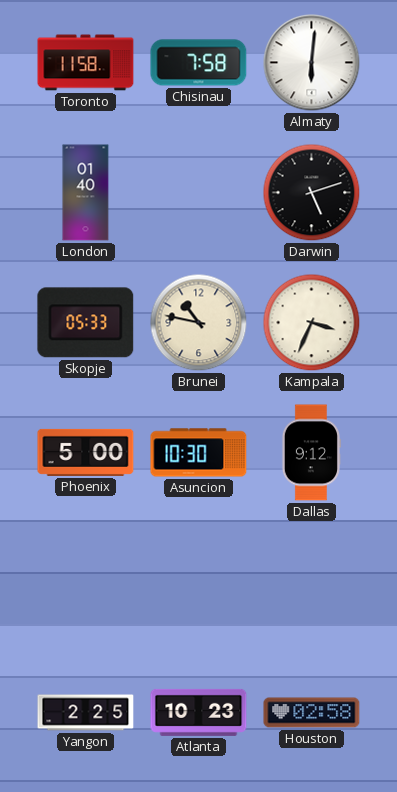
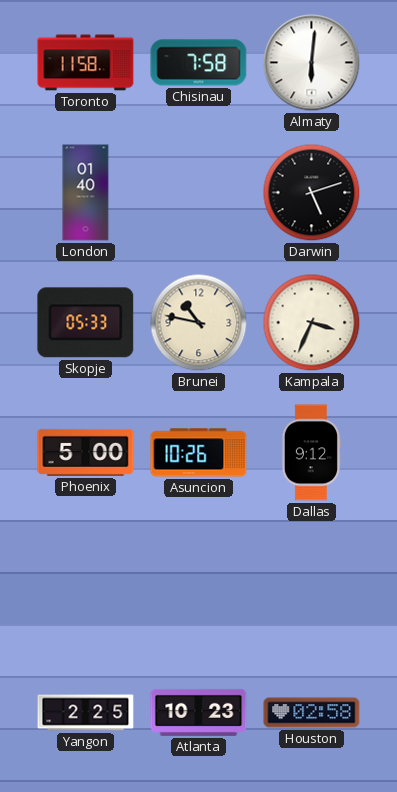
Asuncion: 10:30 -> 10:26 (199, 453)
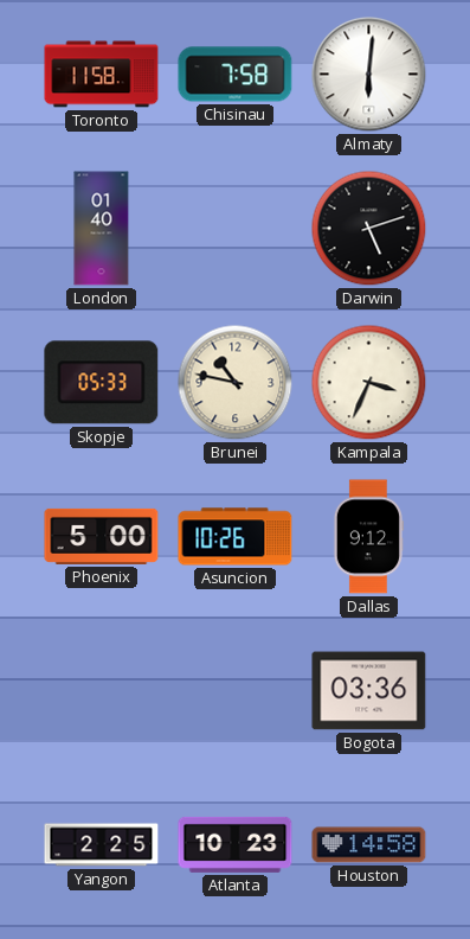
Bogota: none -> 03:36 (369, 691)
Houston: 02:58 -> 14:58 (369, 845)
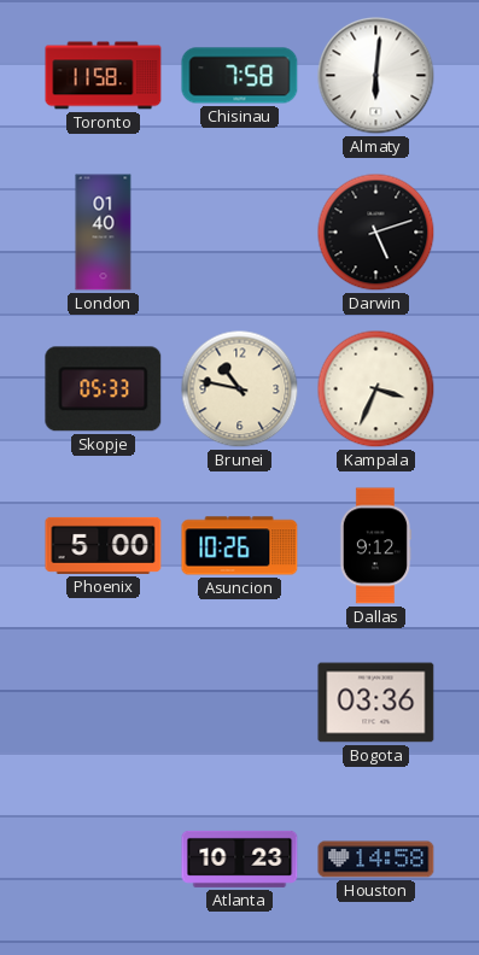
Yangon: 2:25 -> none (102, 845)
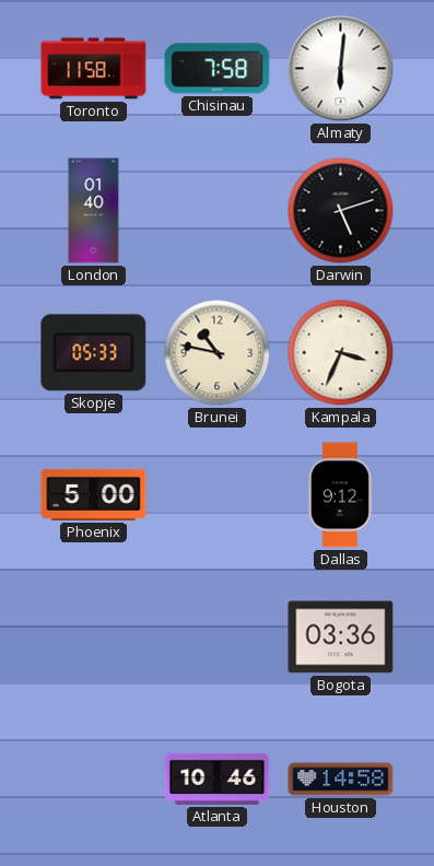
Asuncion: 10:26 -> none (240, 546)
Atlanta: 10:23 -> 10:46 (218, 779)
